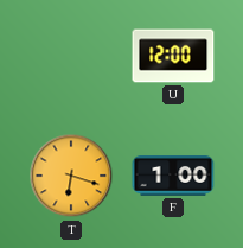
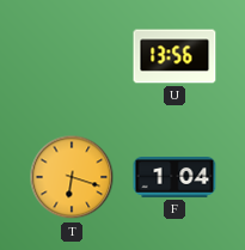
U: 12:00 -> 13:56 (174, 56)
F: 1:00 -> 1:04 (174, 178)
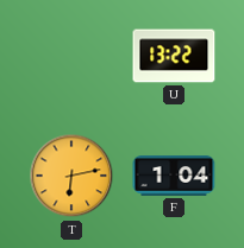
U: 13:56 -> 13:22 (174, 56)
T: 6:18 -> 6:13 (71, 176)
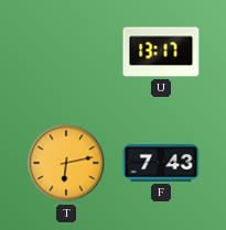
U: 13:22 -> 13:17 (161, 52)
F: 1:04 -> 7:43 (161, 164)
